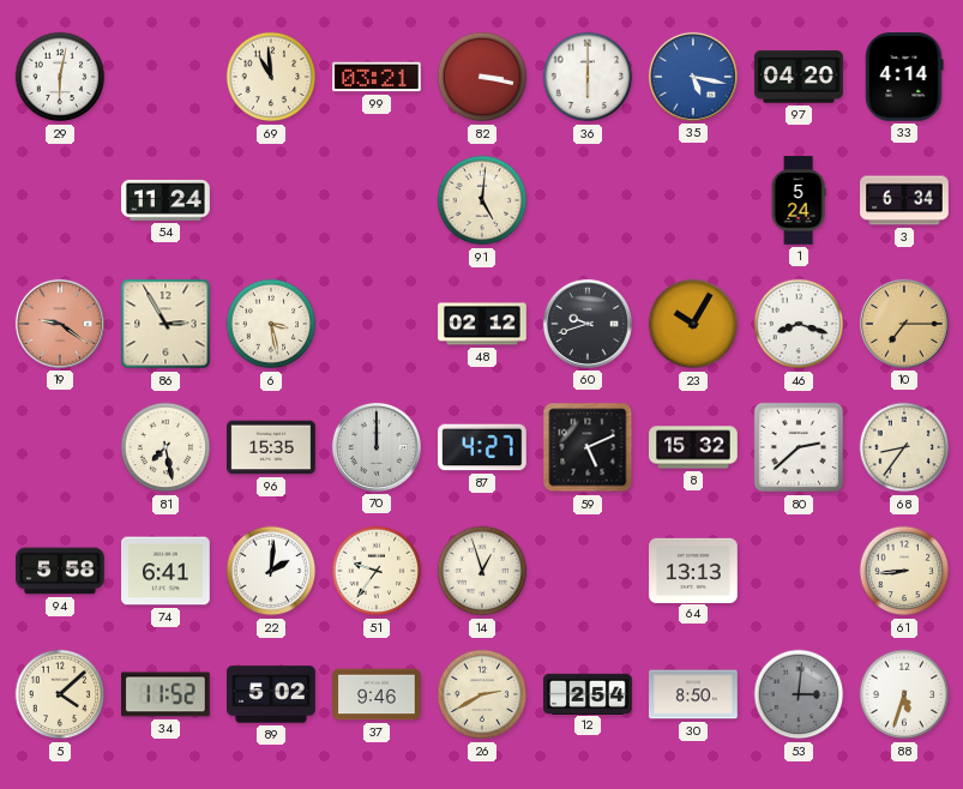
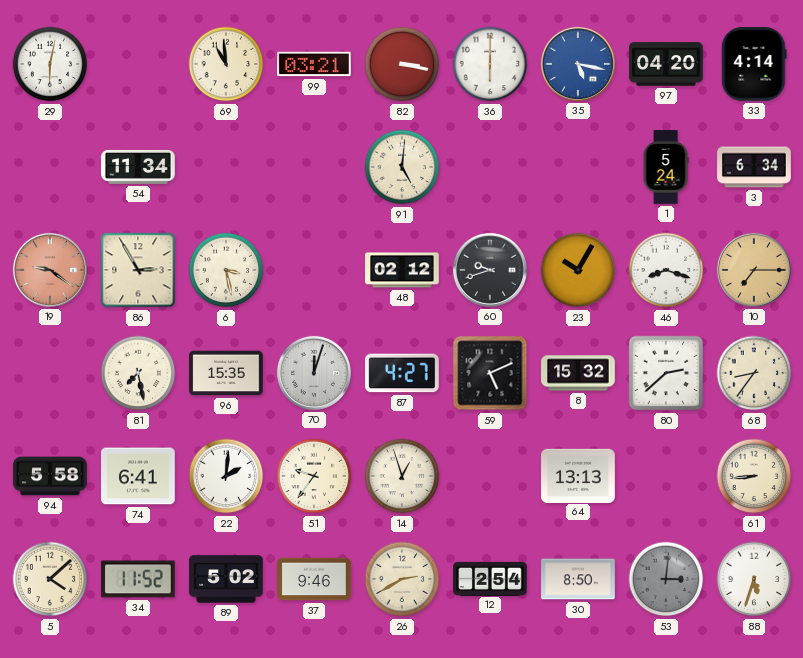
54: 11:24 -> 11:34 (138, 167)
70: 12:00 -> 12:03 (314, 373)
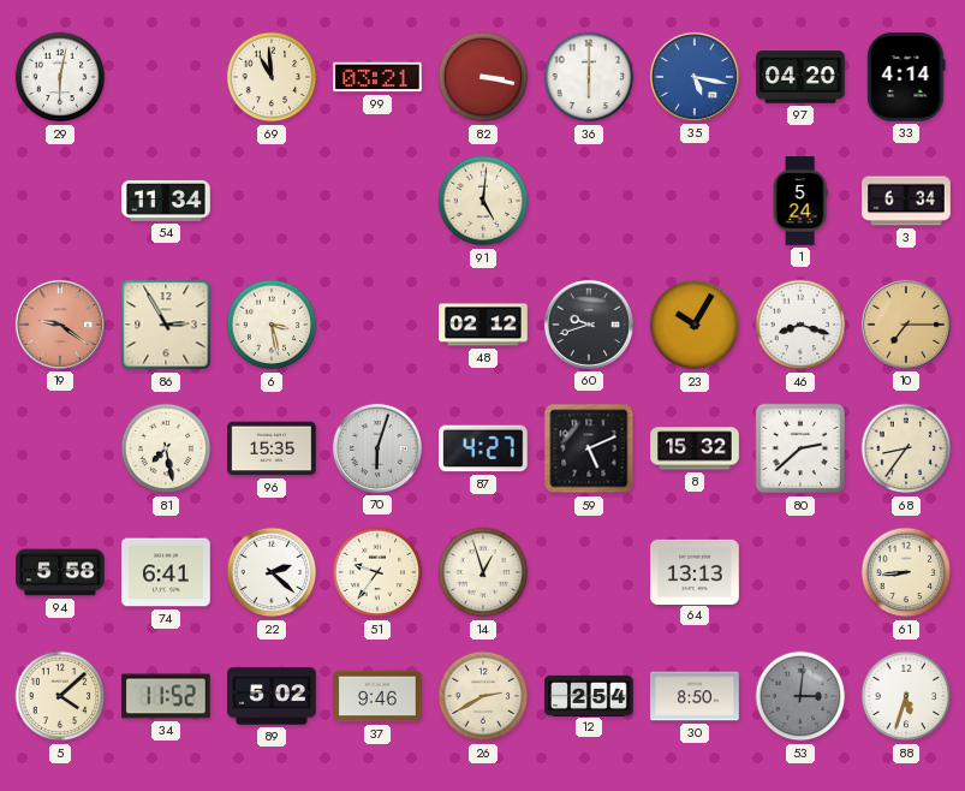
70: 12:03 -> 6:03 (377, 448)
22: 2:01 -> 2:22 (272, 572)
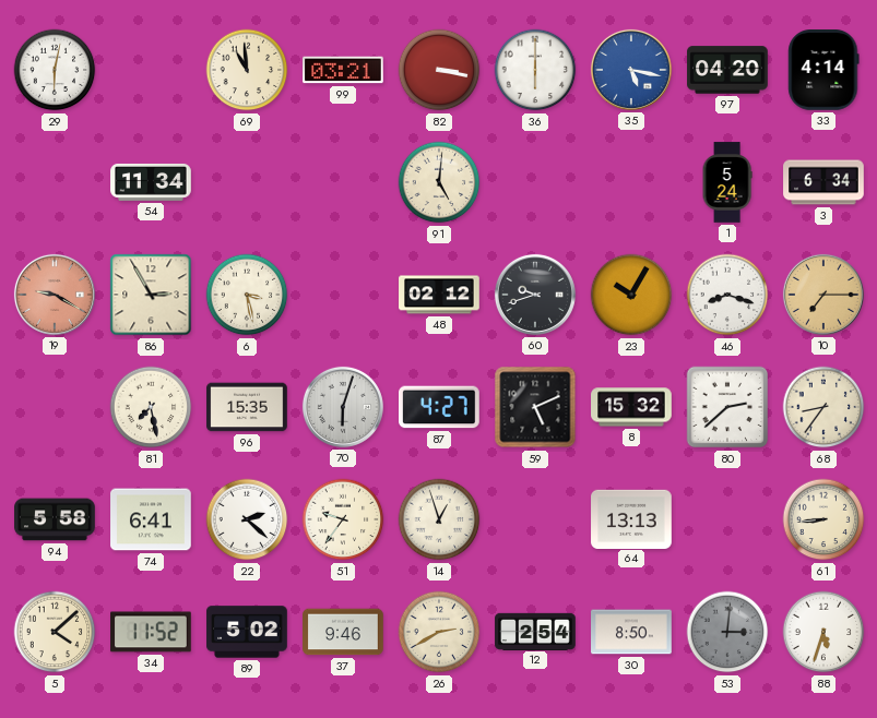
19: 9:21 -> 9:20 (55, 295)
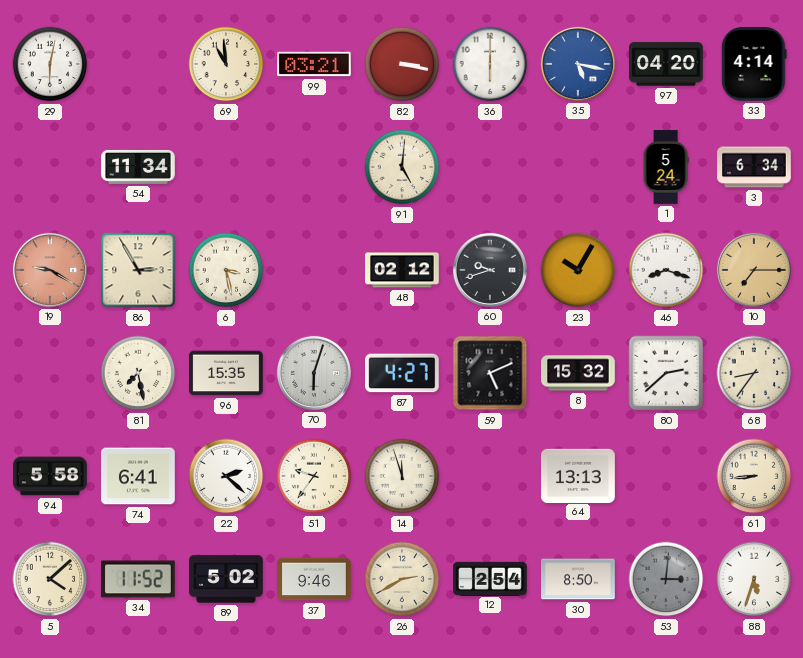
14: 12:57 -> 11:57 (402, 476)
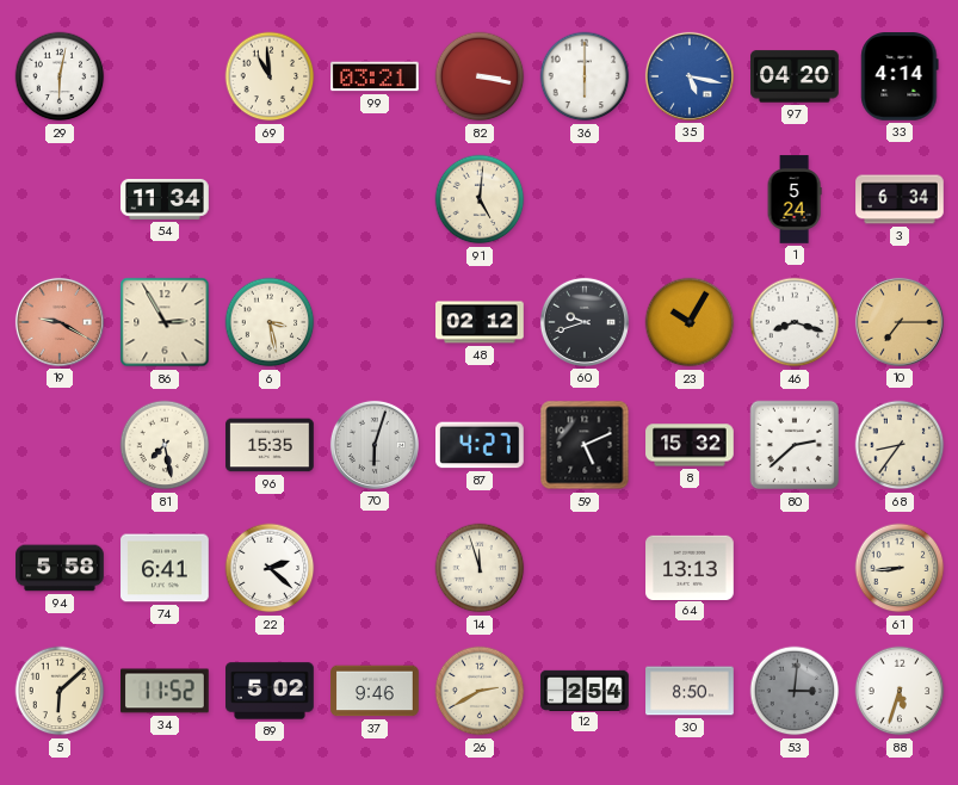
51: 9:36 -> none (314, 476)
5: 4:08 -> 6:08 (60, 691)
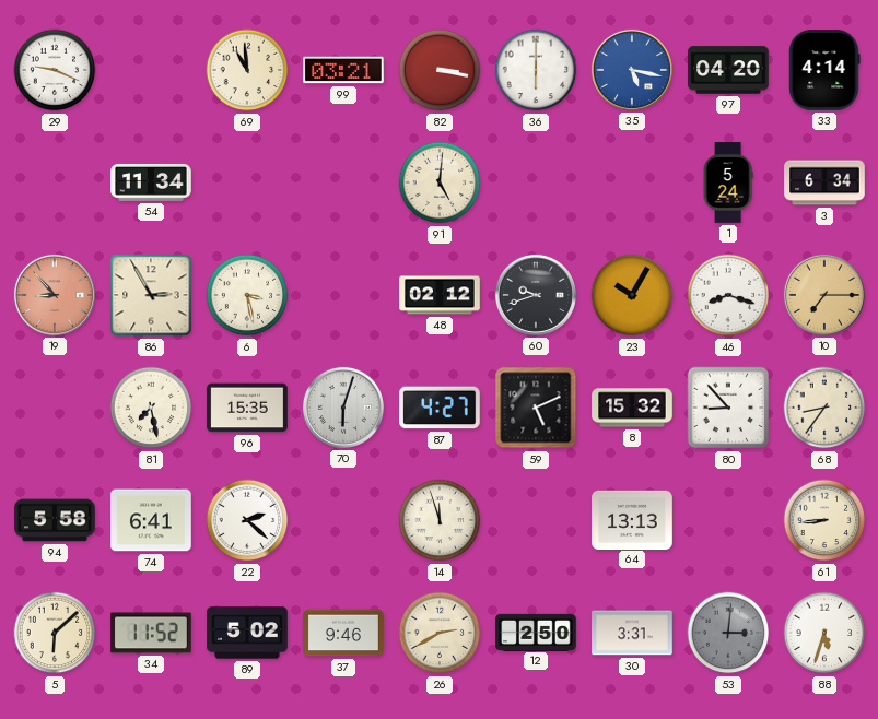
29: 6:02 -> 9:19 (55, 70)
19: 9:20 -> 8:53 (55, 295)
80: 2:38 -> 8:53 (728, 408)
12: 2:54 -> 2:50 (536, 632)
30: 8:50 -> 3:31 (632, 633)
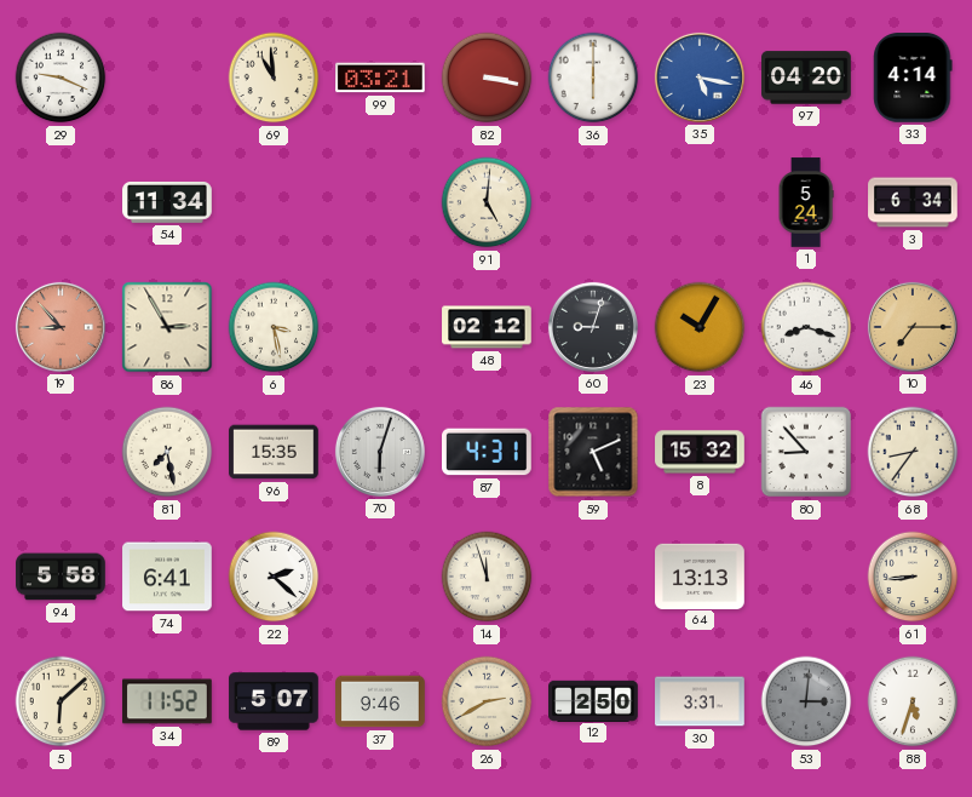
60: 9:42 -> 9:03 (593, 327)
87: 4:27 -> 4:31 (488, 452)
89: 5:02 -> 5:07 (274, 701)
